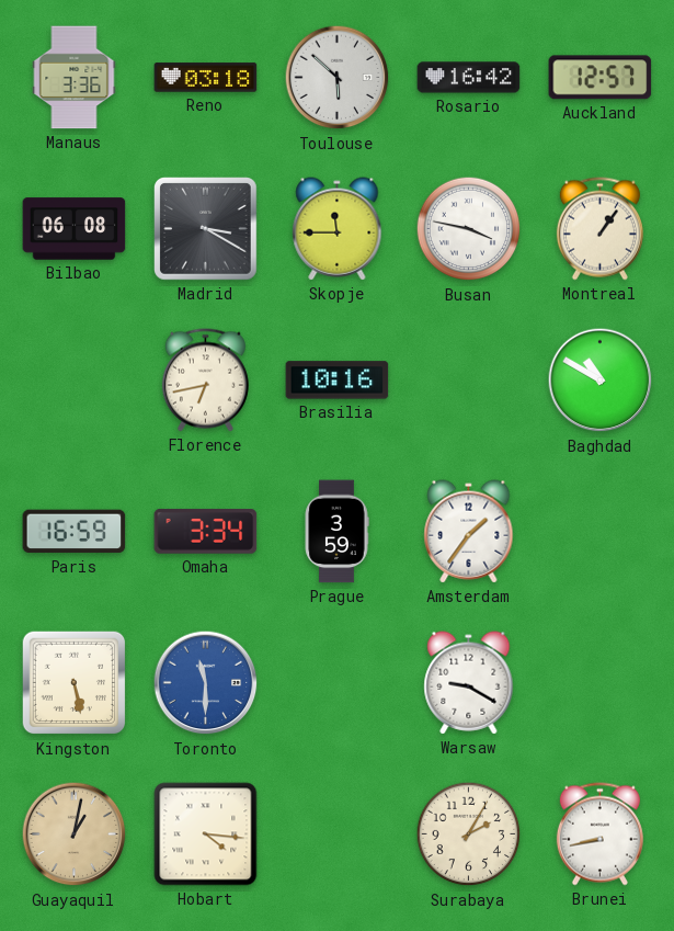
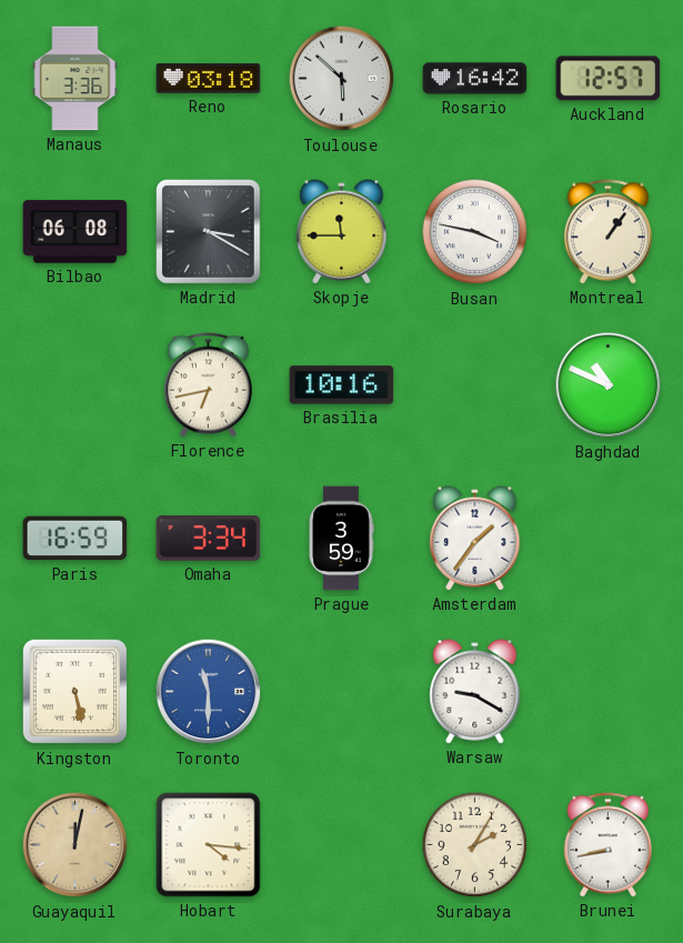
Baghdad: 10:50 -> 10:49 (609, 385)
Guayaquil: 1:02 -> 12:02 (76, 845)
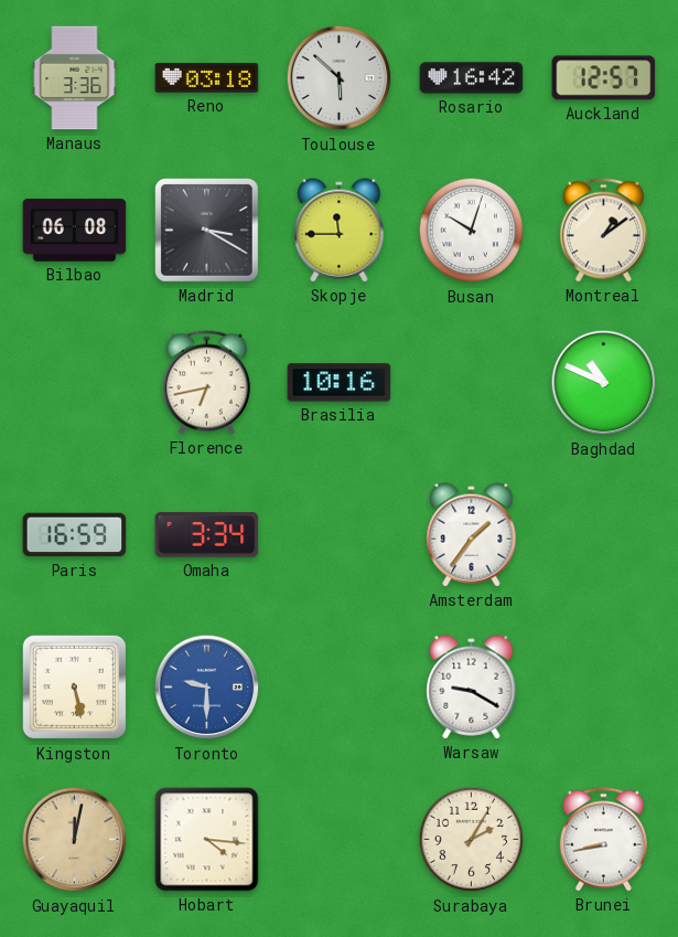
Busan: 3:47 -> 10:03 (472, 231)
Montreal: 1:06 -> 1:09 (603, 231)
Prague: 3:59 -> none (341, 539)
Toronto: 11:30 -> 9:30 (207, 688)
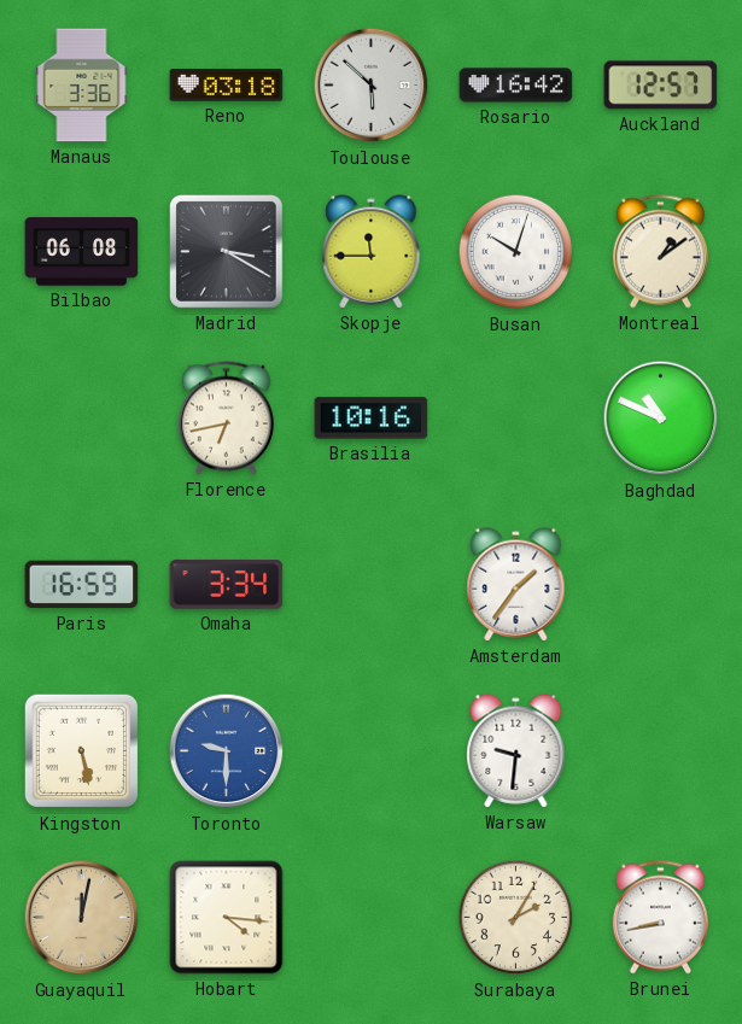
Warsaw: 9:20 -> 9:31 (516, 751)
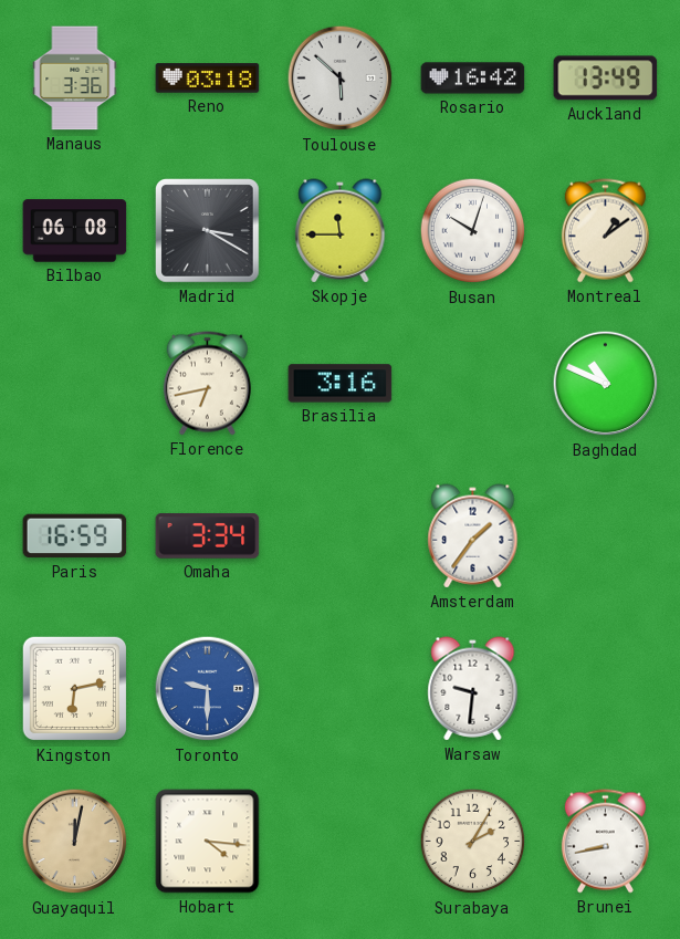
Auckland: 12:57 -> 13:49 (606, 79)
Brasilia: 10:16 -> 3:16 (341, 384)
Kingston: 5:28 -> 6:13 (75, 689)
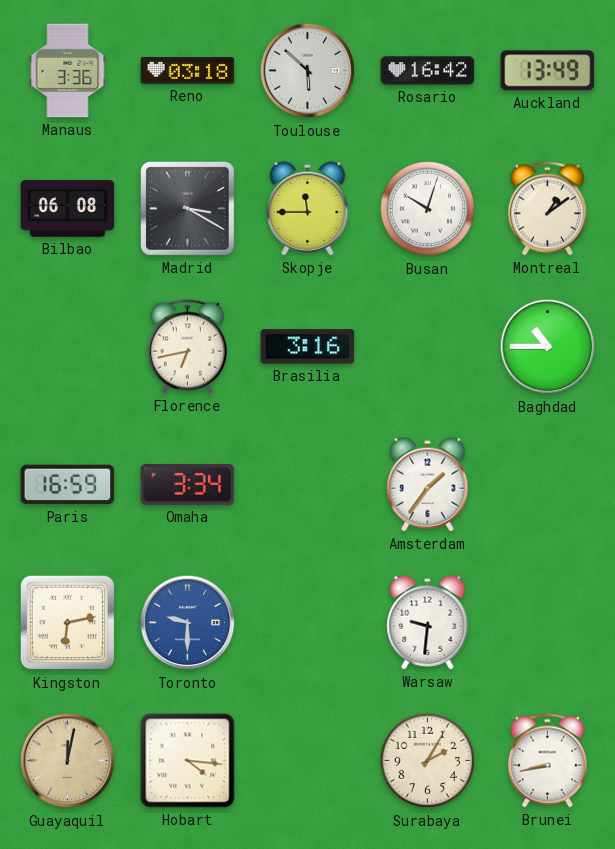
Baghdad: 10:49 -> 10:45 (548, 347)
